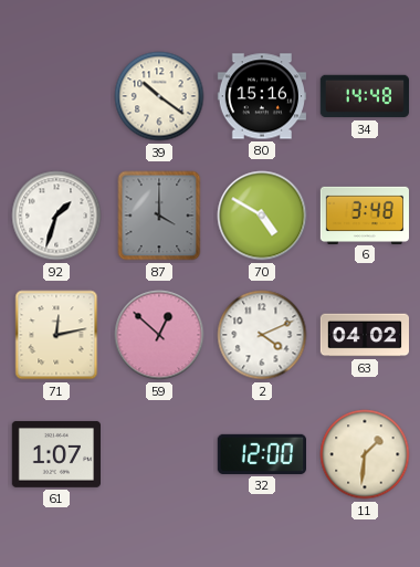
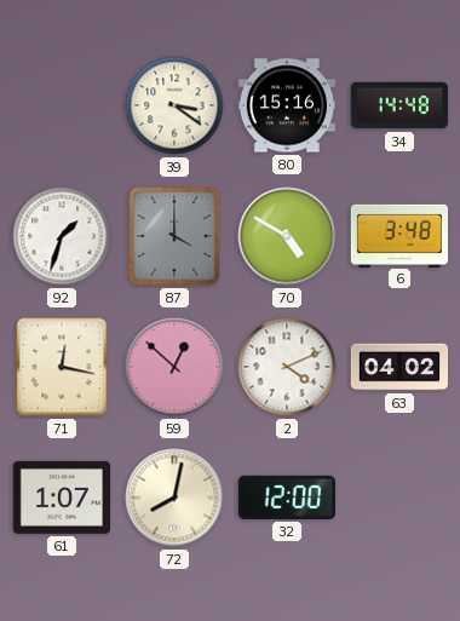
39: 10:21 -> 3:21 (174, 105)
71: 12:13 -> 12:17 (62, 367)
72: none -> 8:02 (174, 498)
11: 1:31 -> none (365, 454)
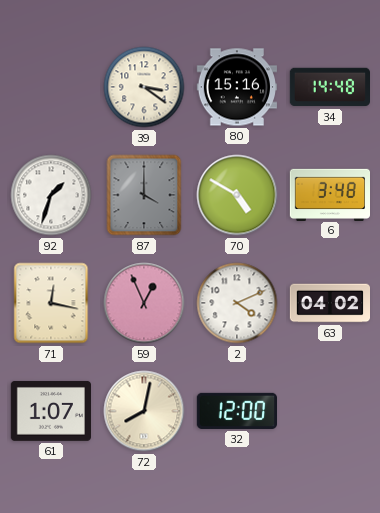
59: 12:52 -> 12:56 (144, 303)
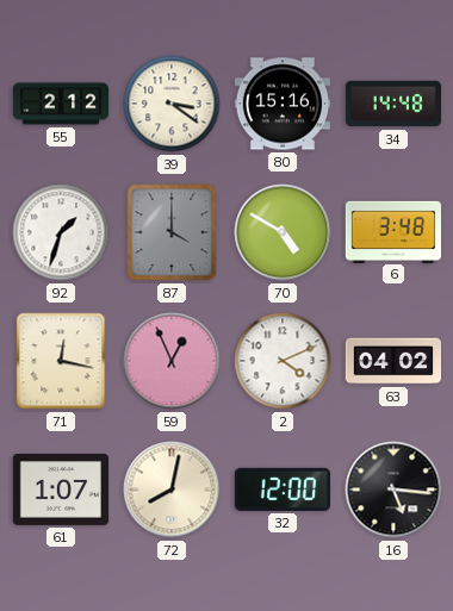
55: none -> 2:12 (61, 104)
16: none -> 5:16 (393, 490)
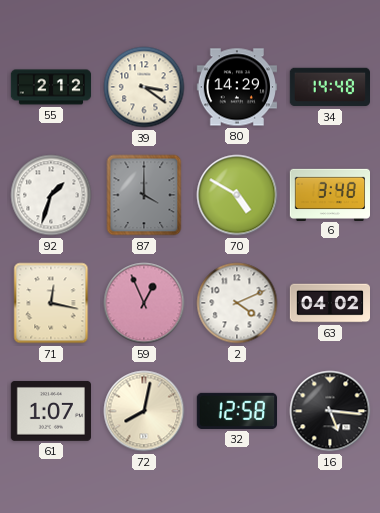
80: 15:16 -> 14:29 (236, 87)
32: 12:00 -> 12:58 (236, 411)
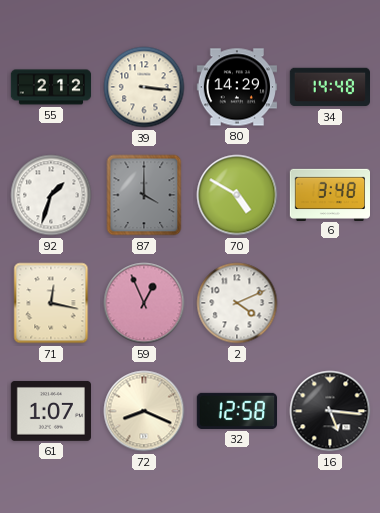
39: 3:21 -> 3:16 (144, 87)
63: 04:02 -> none (329, 303)
72: 8:02 -> 8:19 (144, 411)
